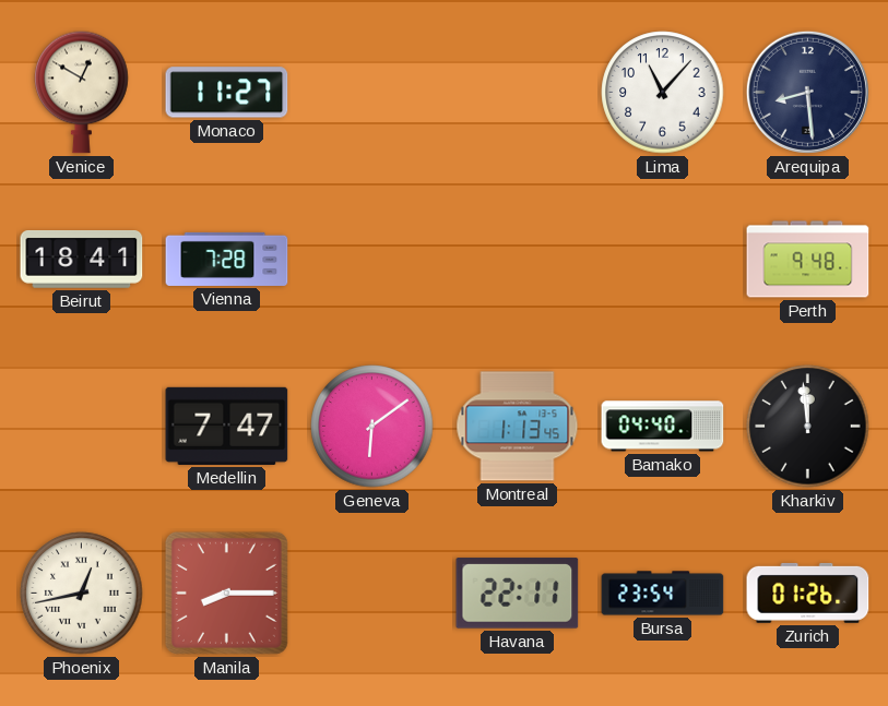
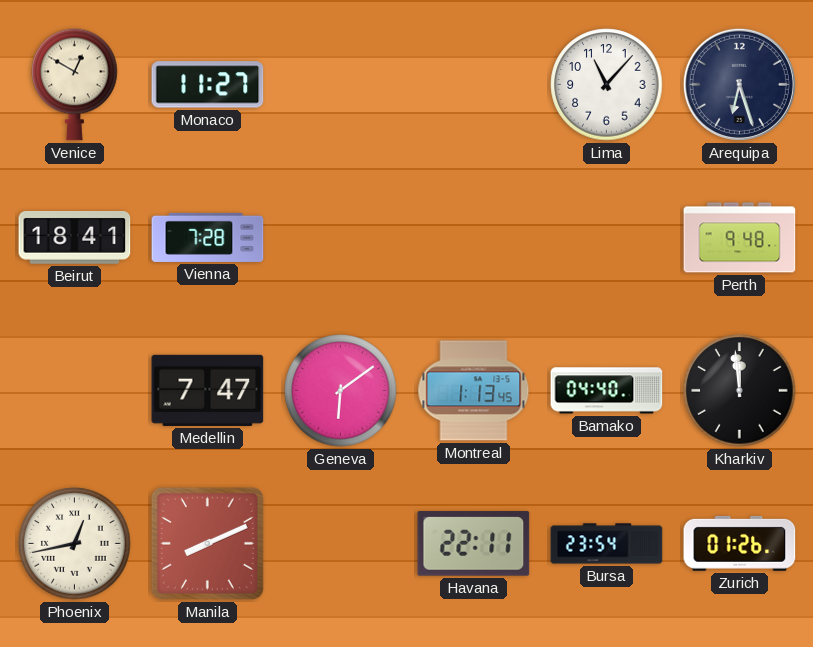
Arequipa: 8:29 -> 6:27 (739, 84)
Manila: 8:15 -> 8:11 (207, 543)
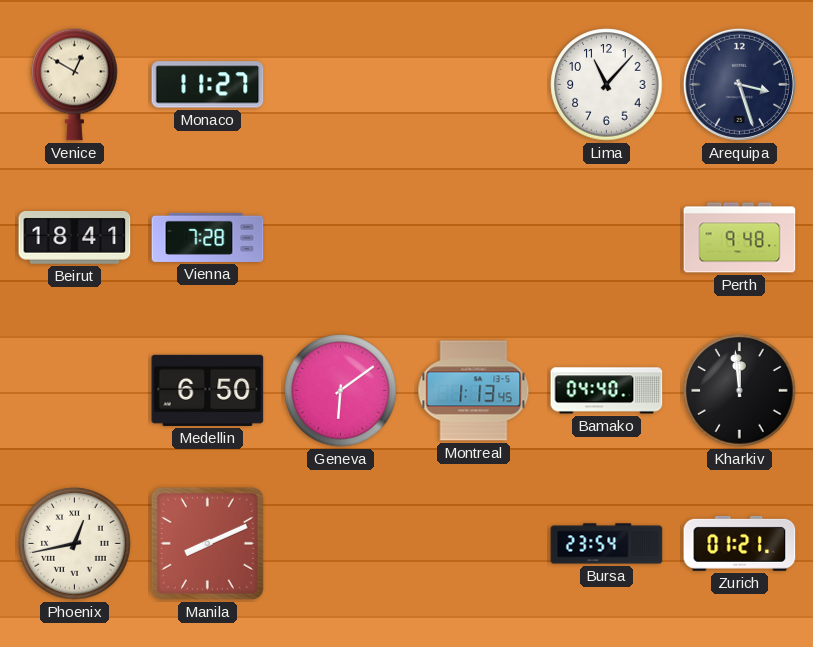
Arequipa: 6:27 -> 3:27 (739, 84)
Medellin: 7:47 -> 6:50 (208, 390)
Havana: 22:11 -> none (474, 544)
Zurich: 01:26 -> 01:21 (740, 543)
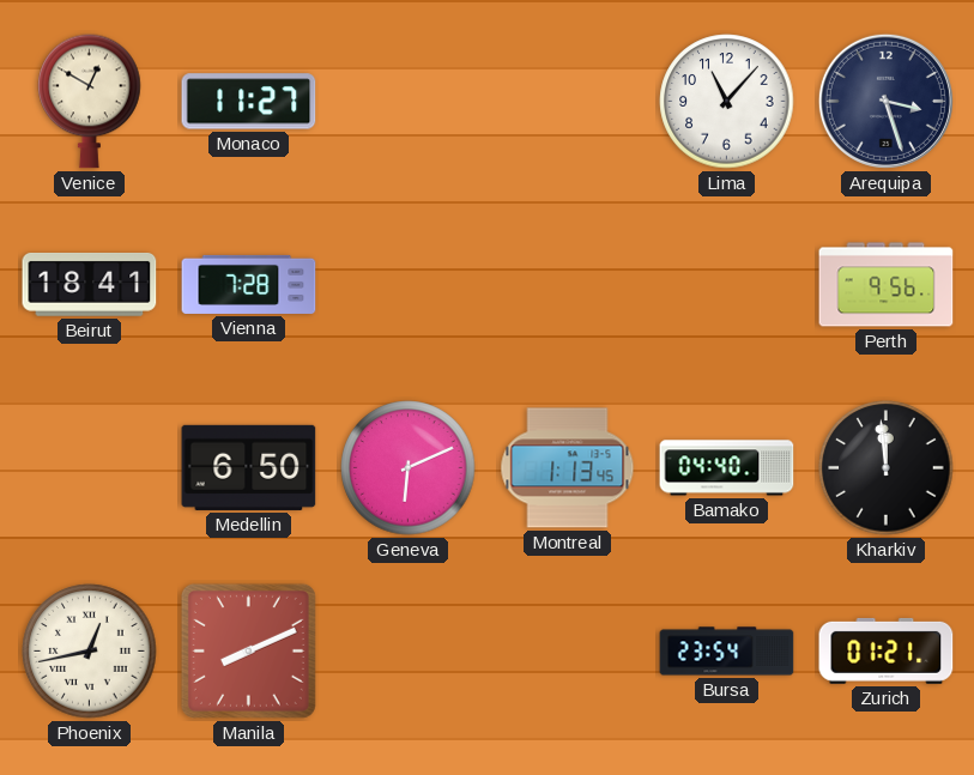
Perth: 9:48 -> 9:56 (887, 285)
Geneva: 6:09 -> 6:11 (409, 468)
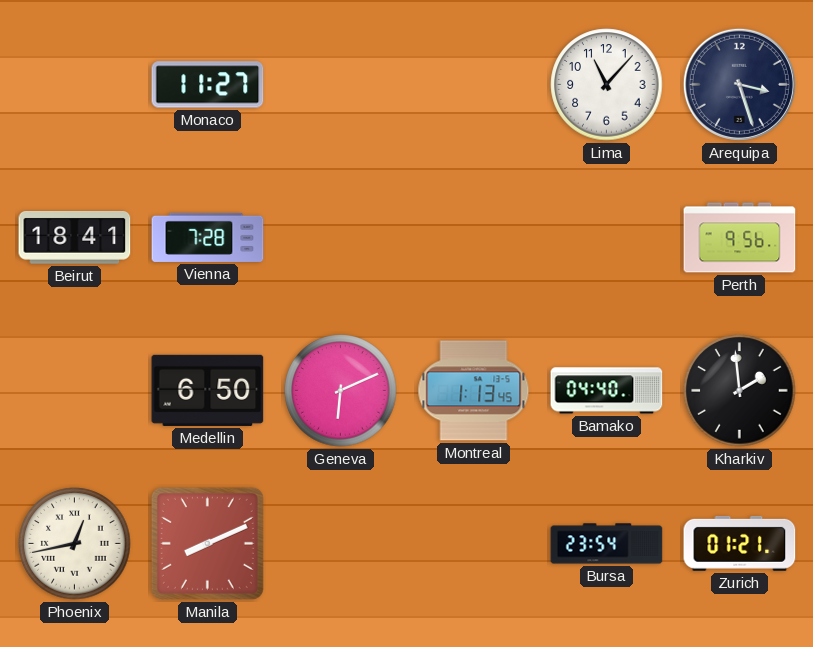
Venice: 12:50 -> none (90, 101)
Kharkiv: 11:59 -> 1:59 (740, 391)
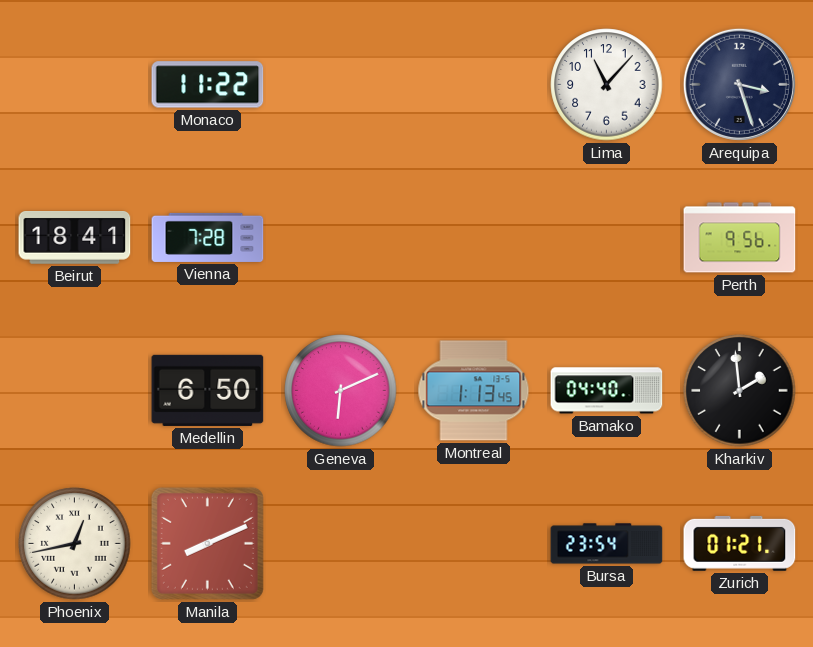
Monaco: 11:27 -> 11:22 (208, 85)
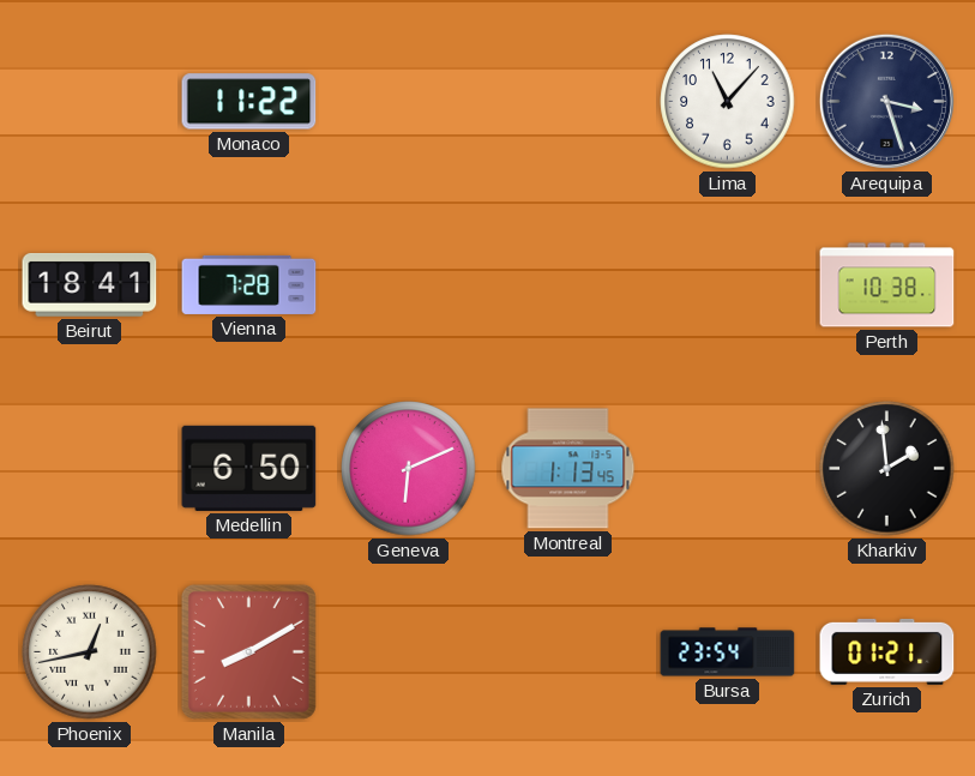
Perth: 9:56 -> 10:38 (887, 285)
Bamako: 04:40 -> none (607, 391)
Manila: 8:11 -> 8:10 (248, 651)
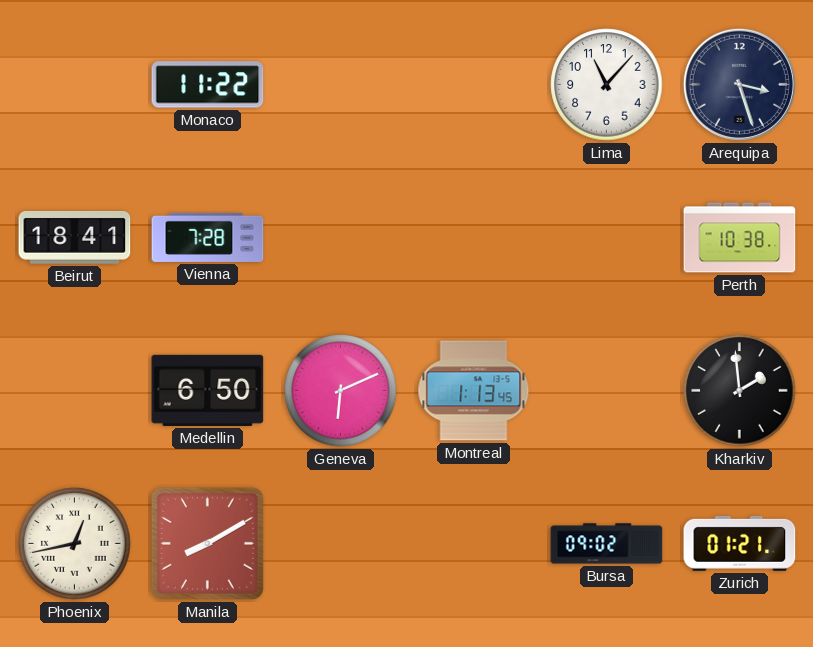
Bursa: 23:54 -> 09:02 (607, 544)
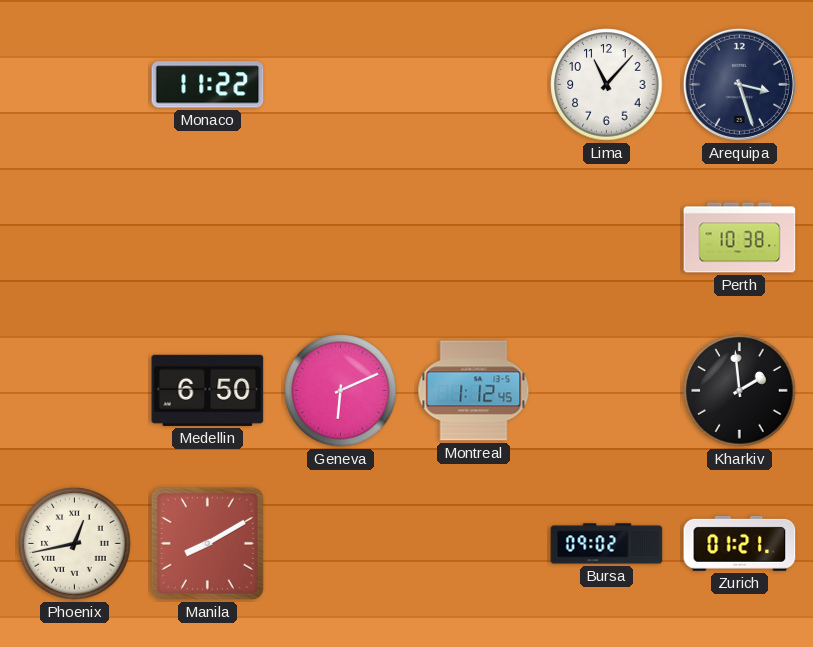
Beirut: 18:41 -> none (75, 238)
Vienna: 7:28 -> none (208, 237)
Montreal: 1:13 -> 1:12 (474, 391)
